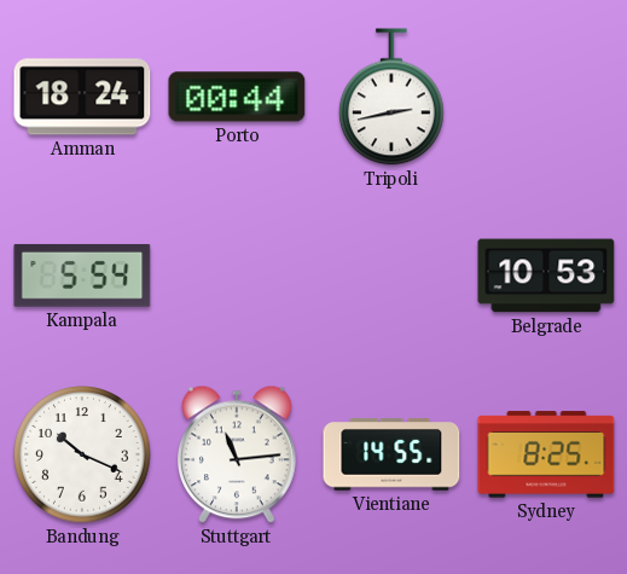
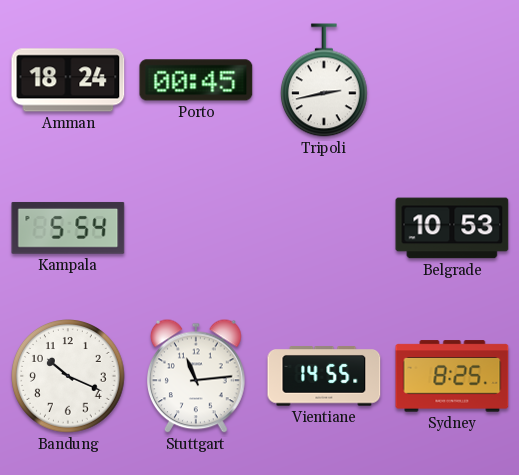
Porto: 00:44 -> 00:45 (196, 80)
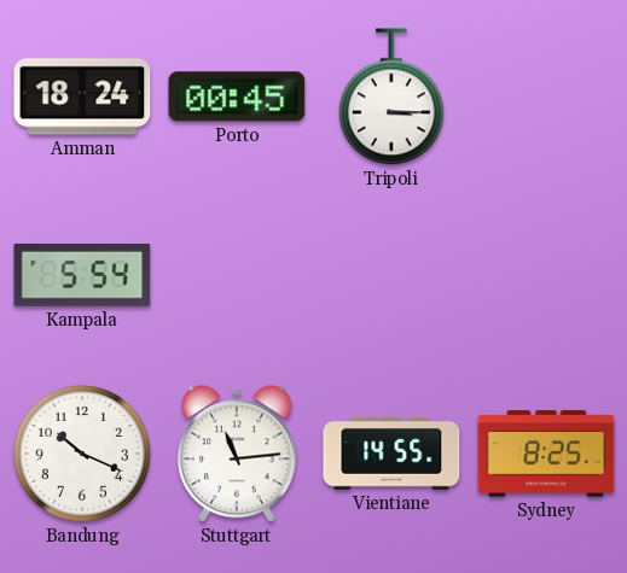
Tripoli: 2:43 -> 3:15 (391, 97)
Belgrade: 10:53 -> none (452, 228)
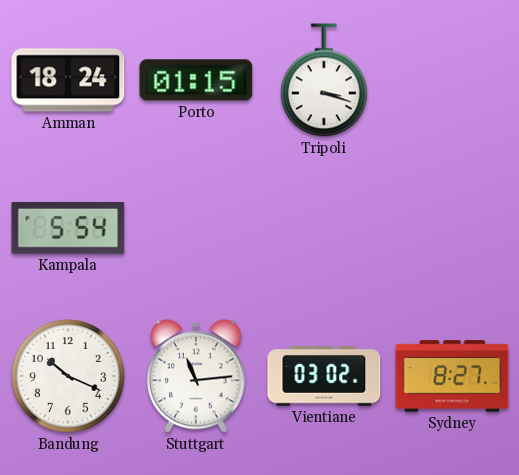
Porto: 00:45 -> 01:15 (196, 80)
Tripoli: 3:15 -> 3:18 (324, 80)
Vientiane: 14:55 -> 03:02 (324, 376)
Sydney: 8:25 -> 8:27 (452, 376)
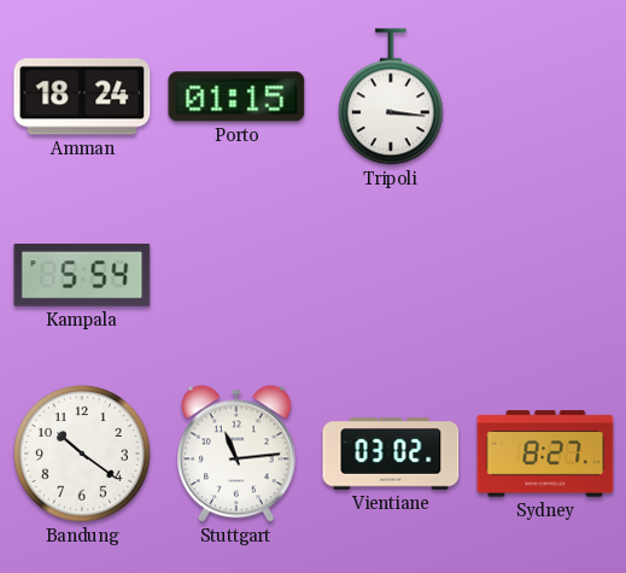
Tripoli: 3:18 -> 3:16 (391, 97)
Bandung: 10:19 -> 10:21 (83, 455)
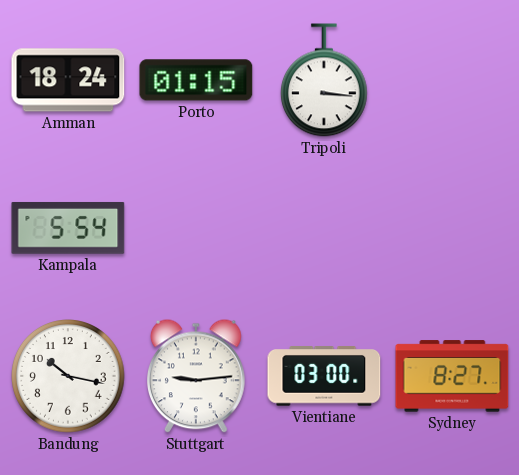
Bandung: 10:21 -> 10:17 (69, 377)
Stuttgart: 11:14 -> 9:14 (197, 376)
Vientiane: 03:02 -> 03:00 (324, 376)
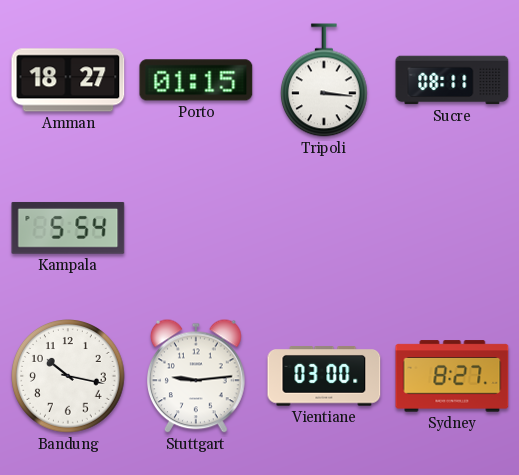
Amman: 18:24 -> 18:27 (68, 80)
Sucre: none -> 08:11 (452, 80)
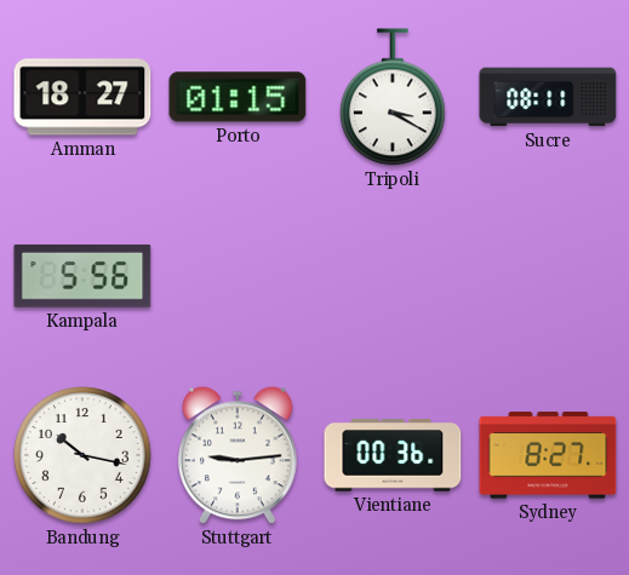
Tripoli: 3:16 -> 3:20 (393, 97)
Kampala: 5:54 -> 5:56 (82, 276)
Vientiane: 03:00 -> 00:36 (393, 455)
